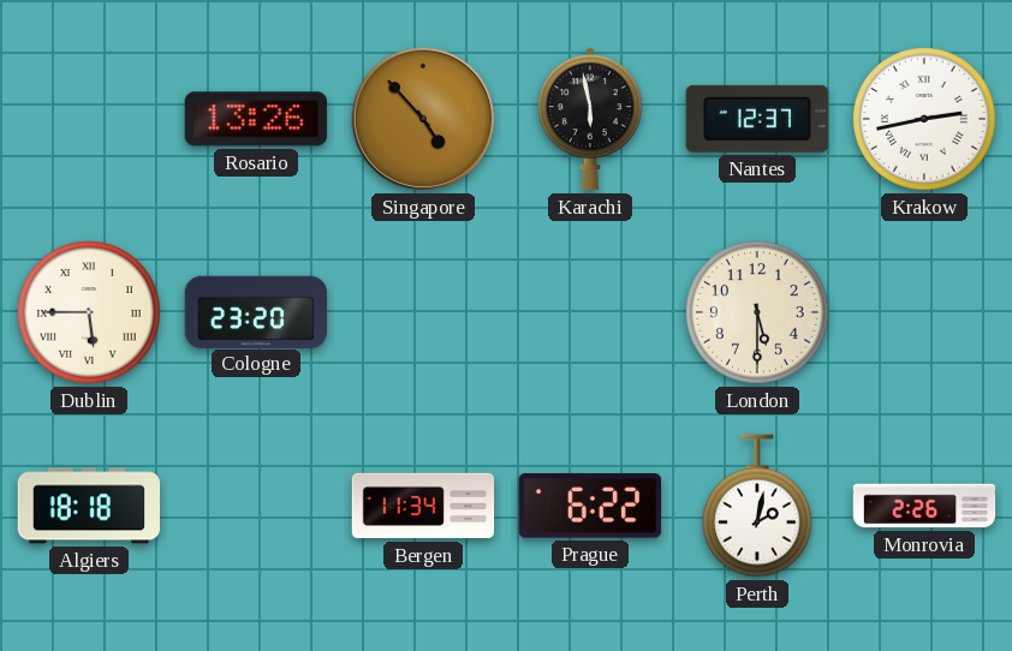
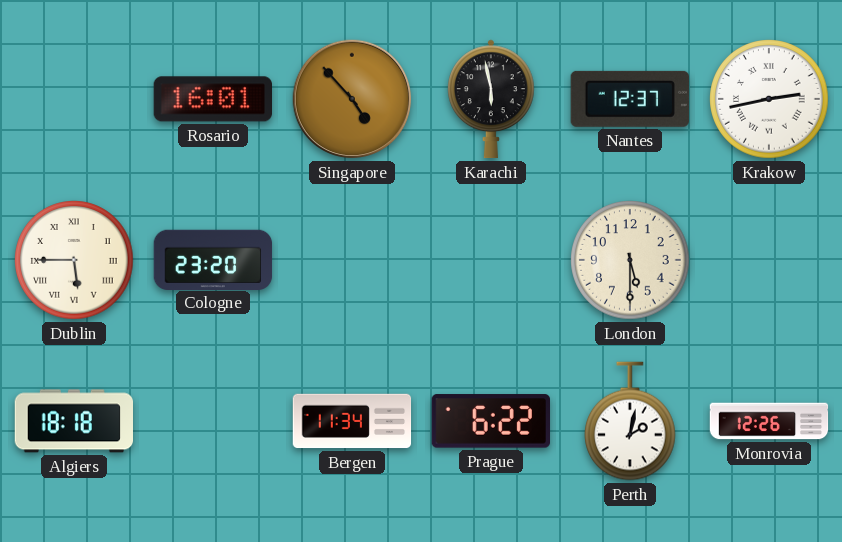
Rosario: 13:26 -> 16:01 (212, 99)
Monrovia: 2:26 -> 12:26 (769, 421)
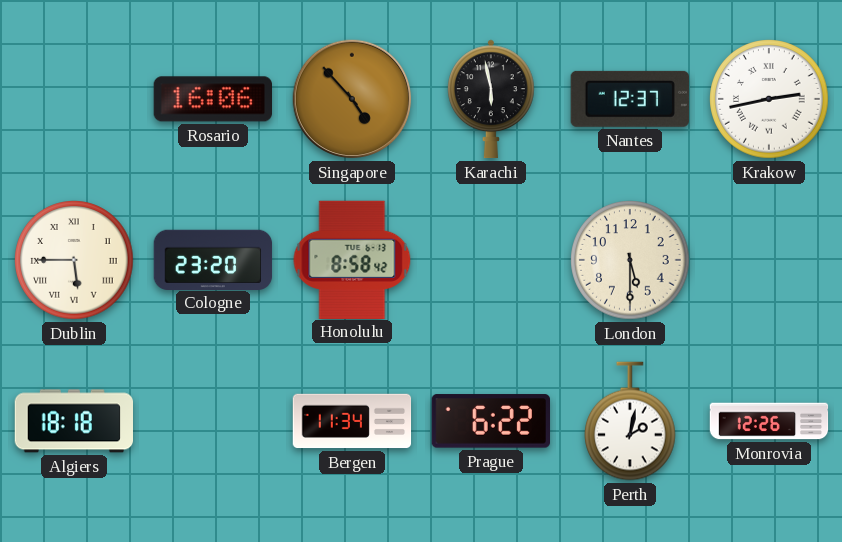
Rosario: 16:01 -> 16:06 (212, 99)
Honolulu: none -> 8:58 (352, 259)
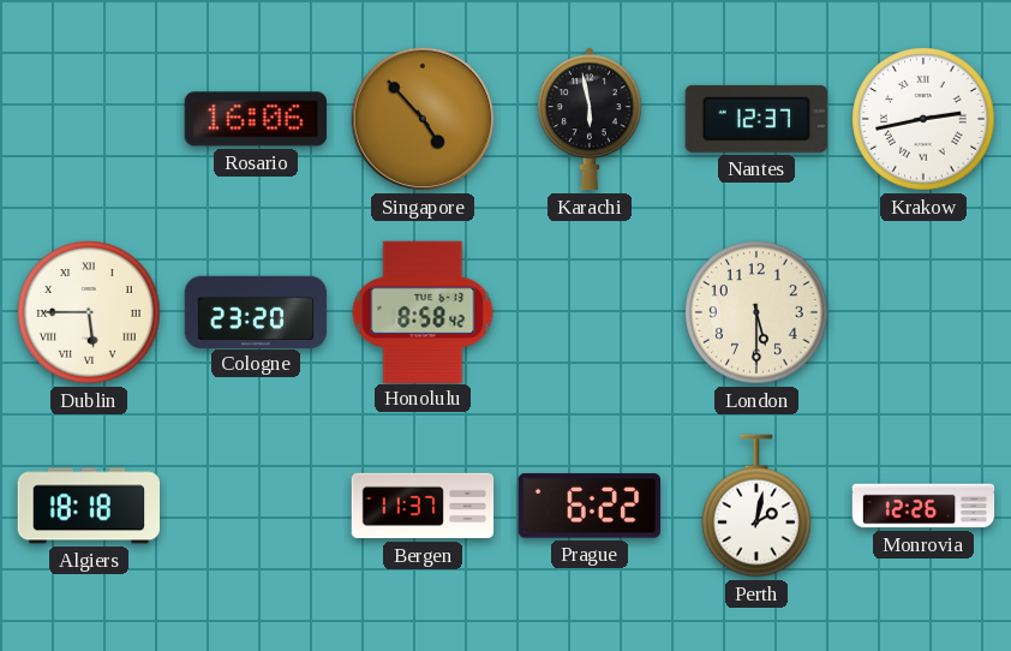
Bergen: 11:34 -> 11:37 (423, 506)
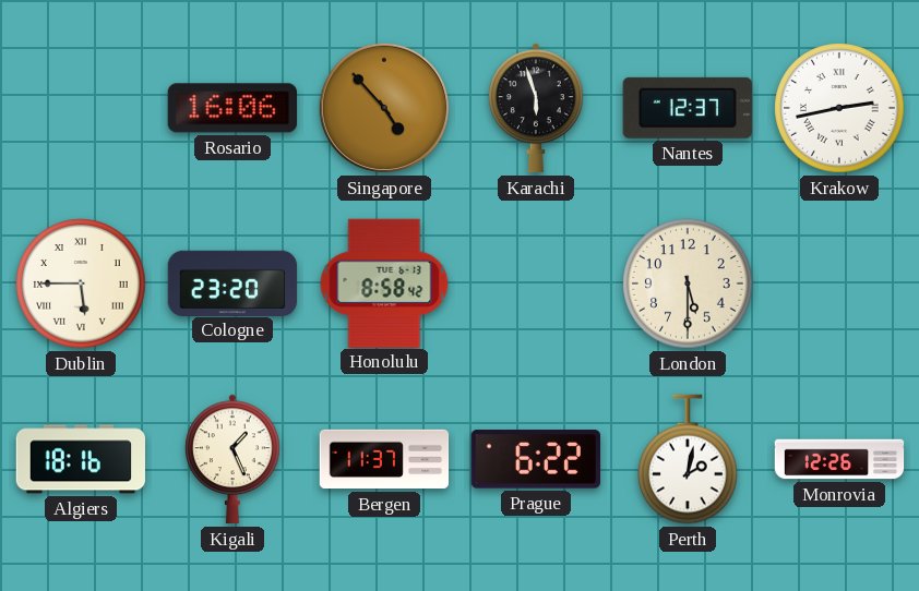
Karachi: 5:58 -> 5:57 (537, 108)
Algiers: 18:18 -> 18:16 (80, 459)
Kigali: none -> 1:26 (234, 459)
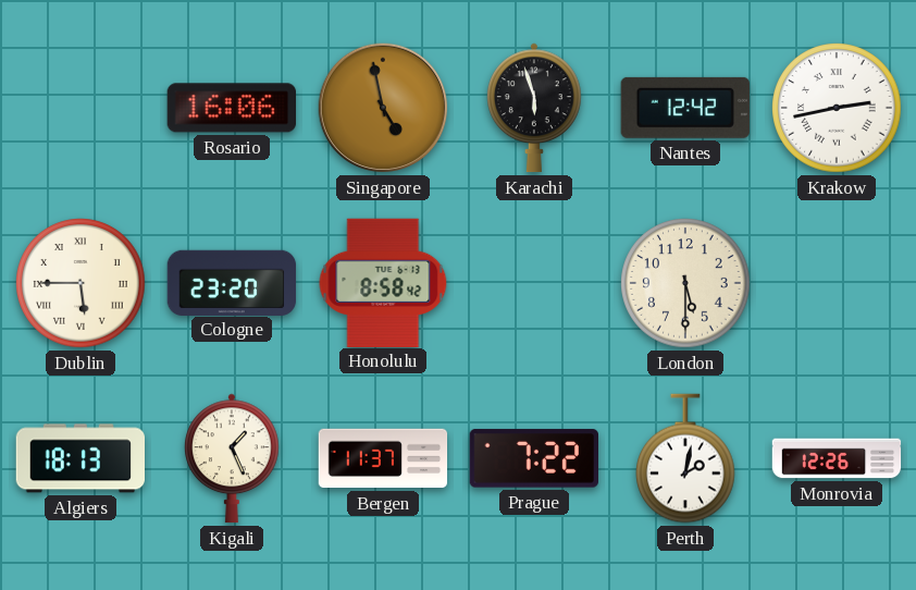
Singapore: 4:53 -> 4:58 (383, 108)
Nantes: 12:37 -> 12:42 (685, 108)
Algiers: 18:16 -> 18:13 (79, 458)
Prague: 6:22 -> 7:22 (533, 458)
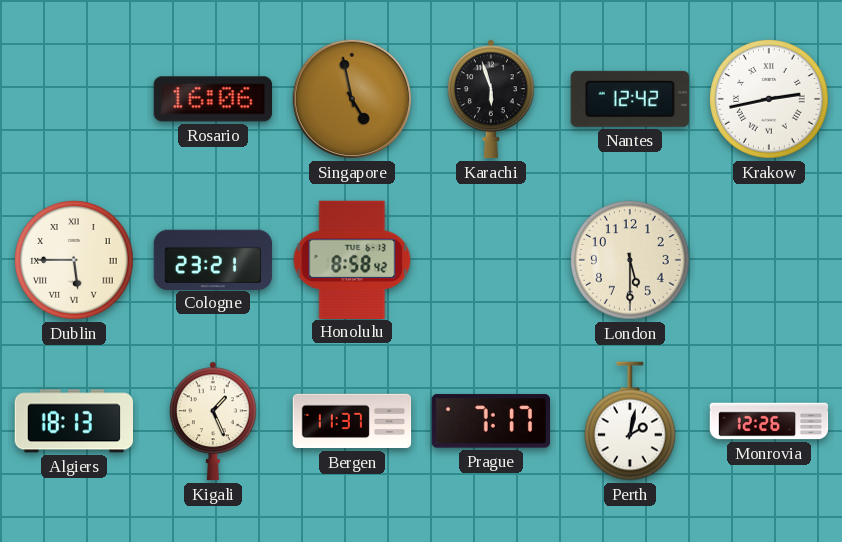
Cologne: 23:20 -> 23:21 (213, 259)
Prague: 7:22 -> 7:17 (490, 421)
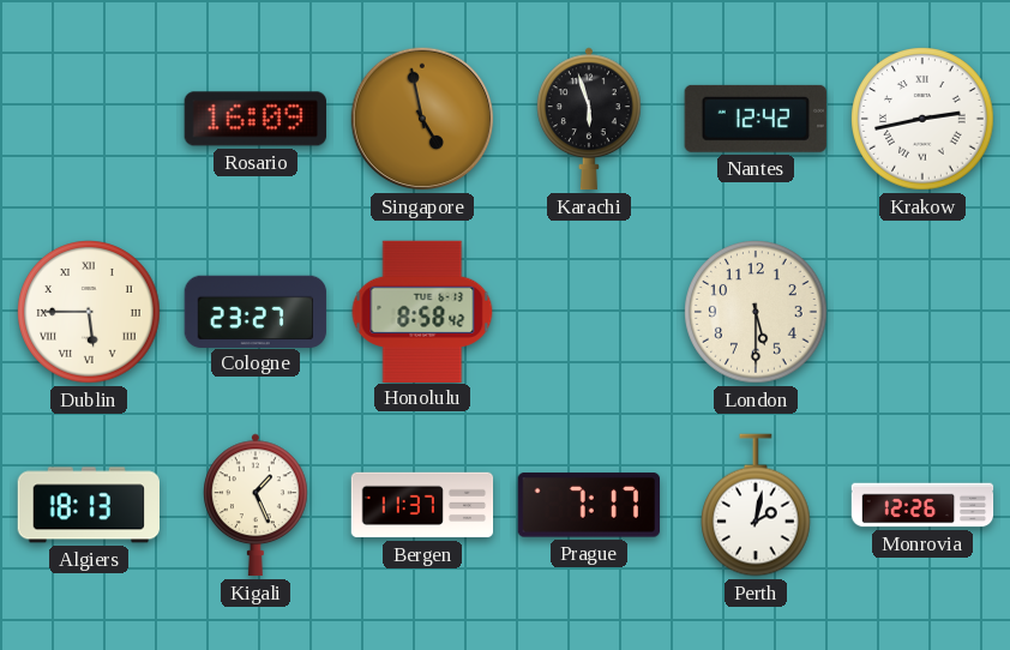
Rosario: 16:06 -> 16:09 (254, 119)
Cologne: 23:21 -> 23:27 (255, 311)
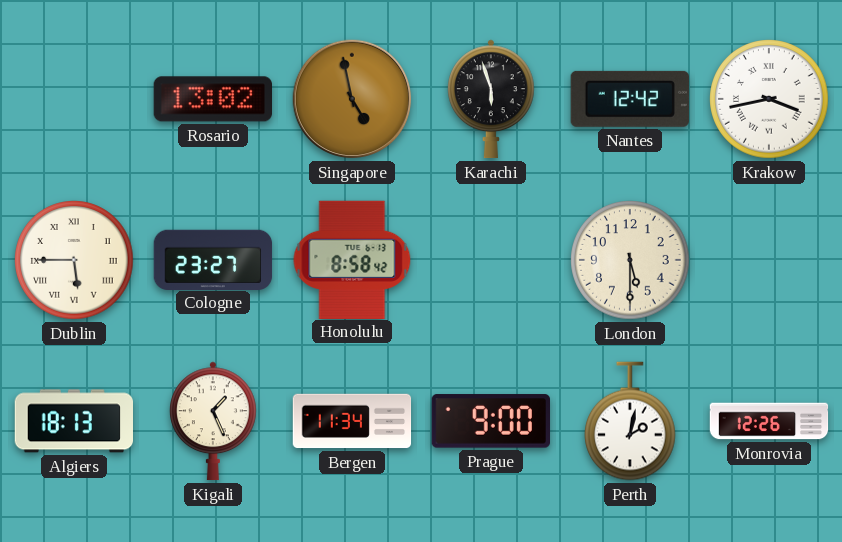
Rosario: 16:09 -> 13:02 (212, 99)
Krakow: 2:43 -> 3:43 (769, 99)
Bergen: 11:37 -> 11:34 (352, 421)
Prague: 7:17 -> 9:00 (490, 421)
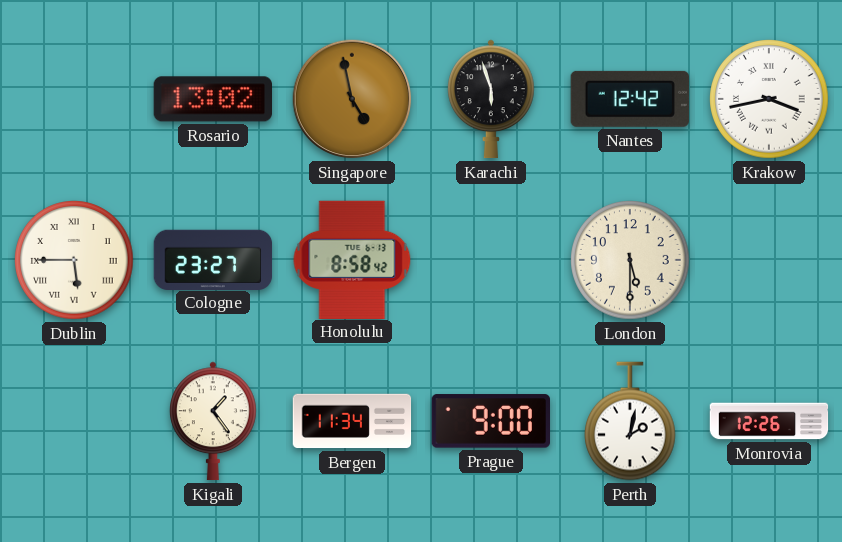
Algiers: 18:13 -> none (73, 421)
Kigali: 1:26 -> 1:24 (214, 421)
